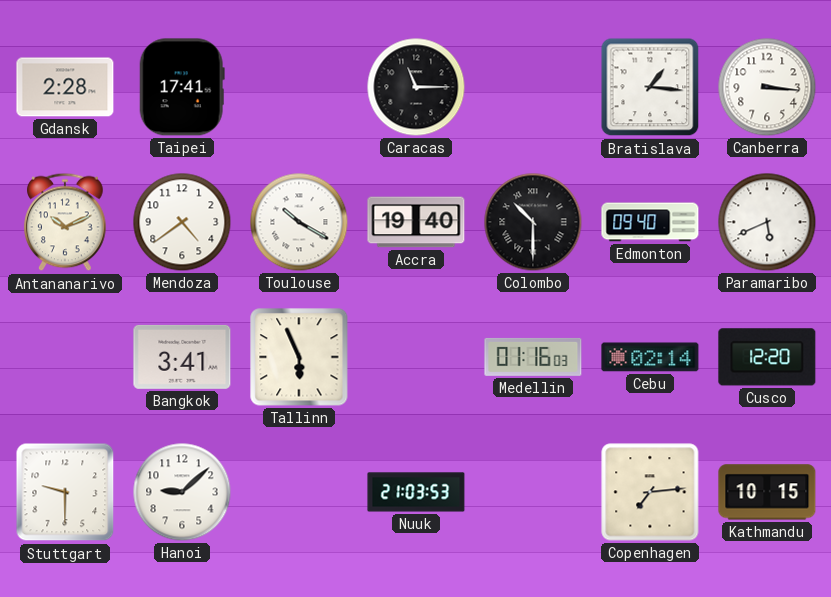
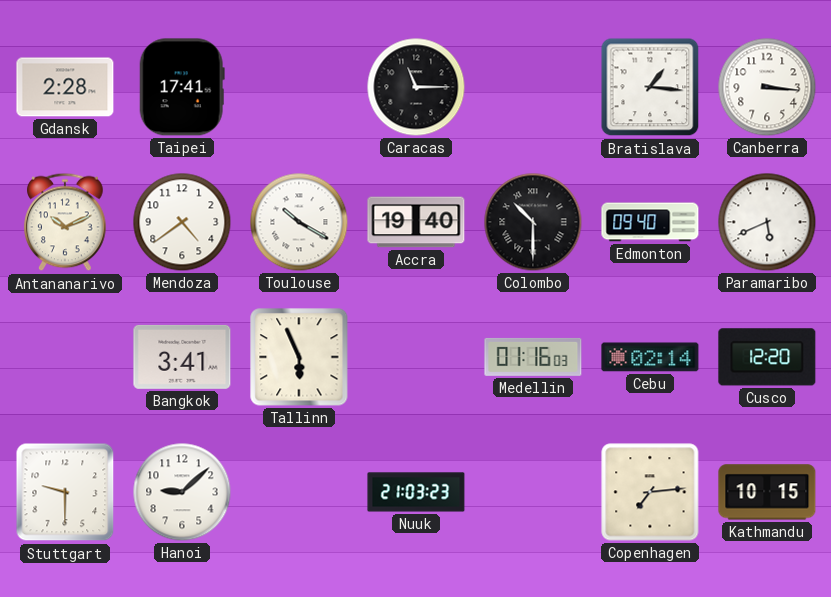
Nuuk: 21:03:53 -> 21:03:23 (416, 492)
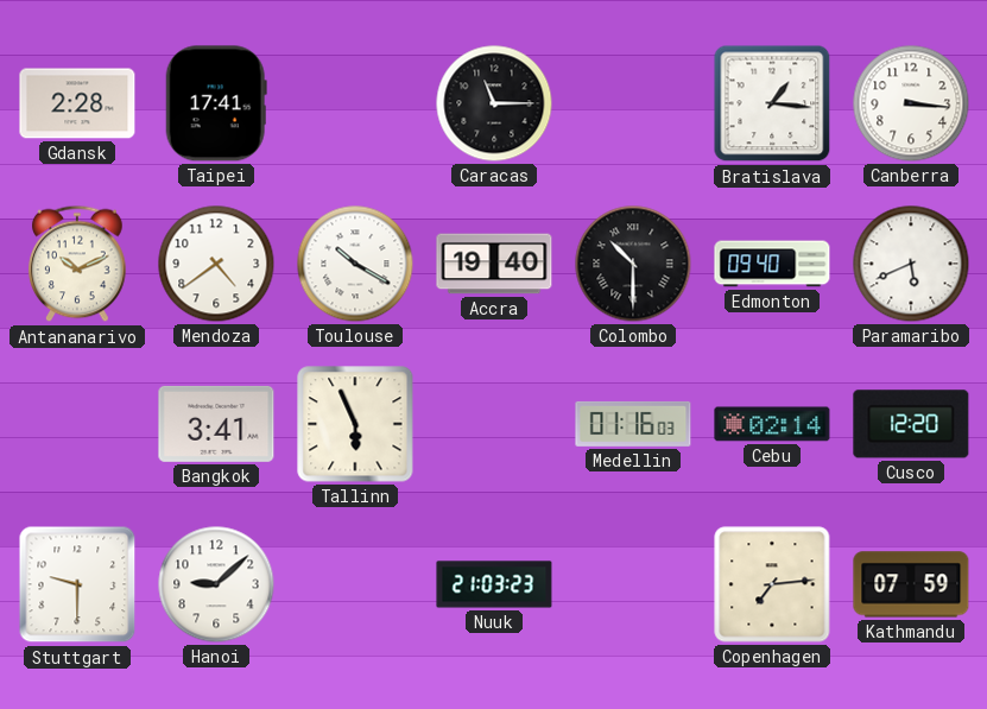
Kathmandu: 10:15 -> 07:59 (911, 584)
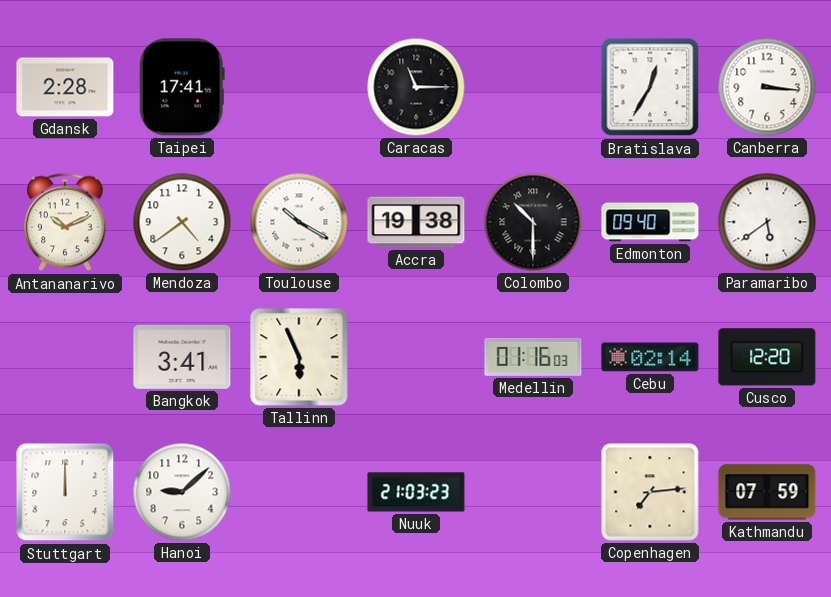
Bratislava: 1:16 -> 12:35 (650, 87)
Accra: 19:40 -> 19:38 (416, 222)
Paramaribo: 5:41 -> 5:39 (767, 222)
Stuttgart: 9:30 -> 12:00 (65, 492)
